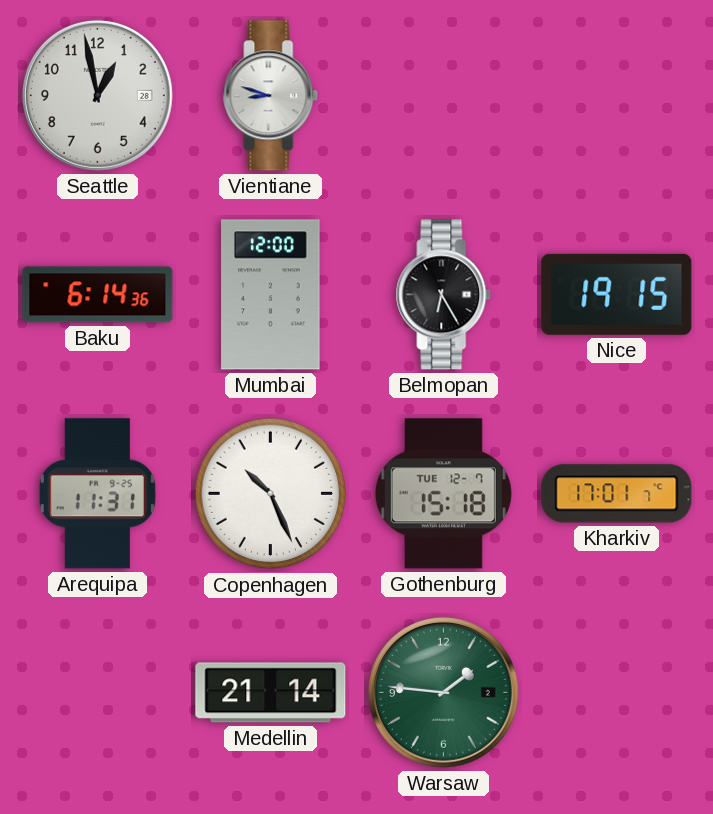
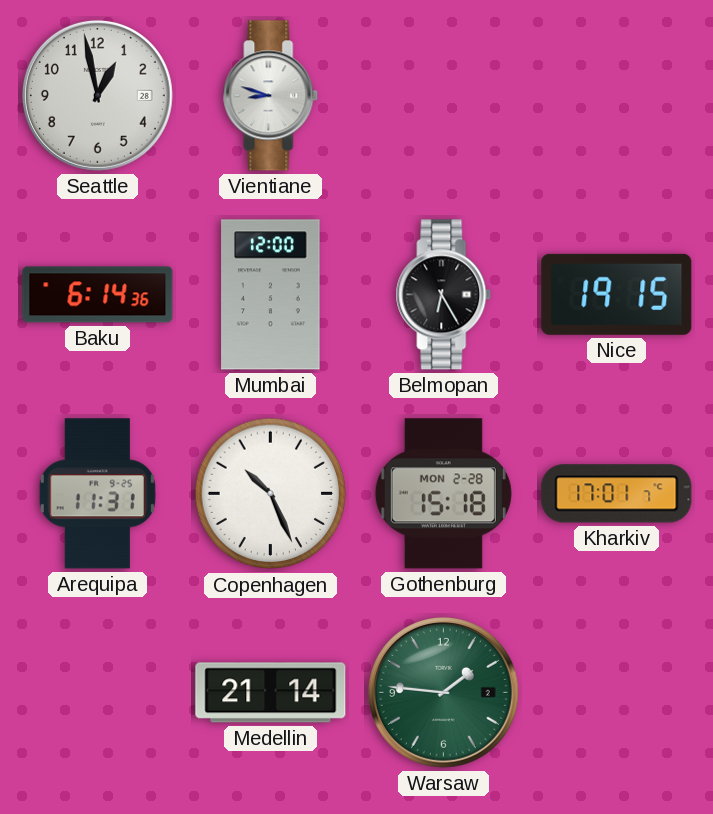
Gothenburg date: TUE 12-7 -> MON 2-28 (443, 494)
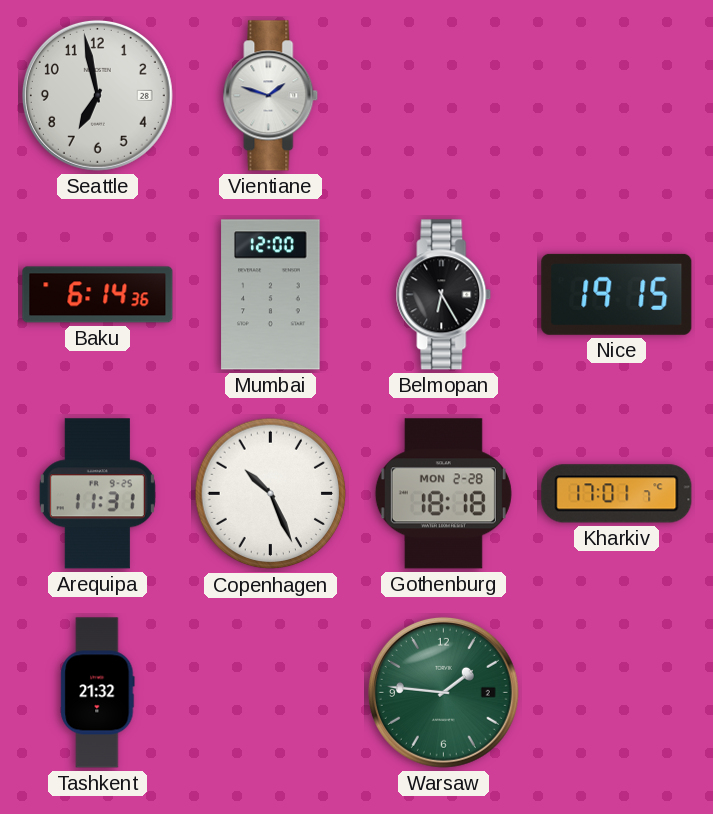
Seattle: 12:58 -> 6:58 (97, 95)
Vientiane: 8:48 -> 1:48 (271, 96)
Gothenburg: 15:18 -> 18:18 (443, 494)
Tashkent: none -> 21:32 (98, 693)
Medellin: 21:14 -> none (271, 693)
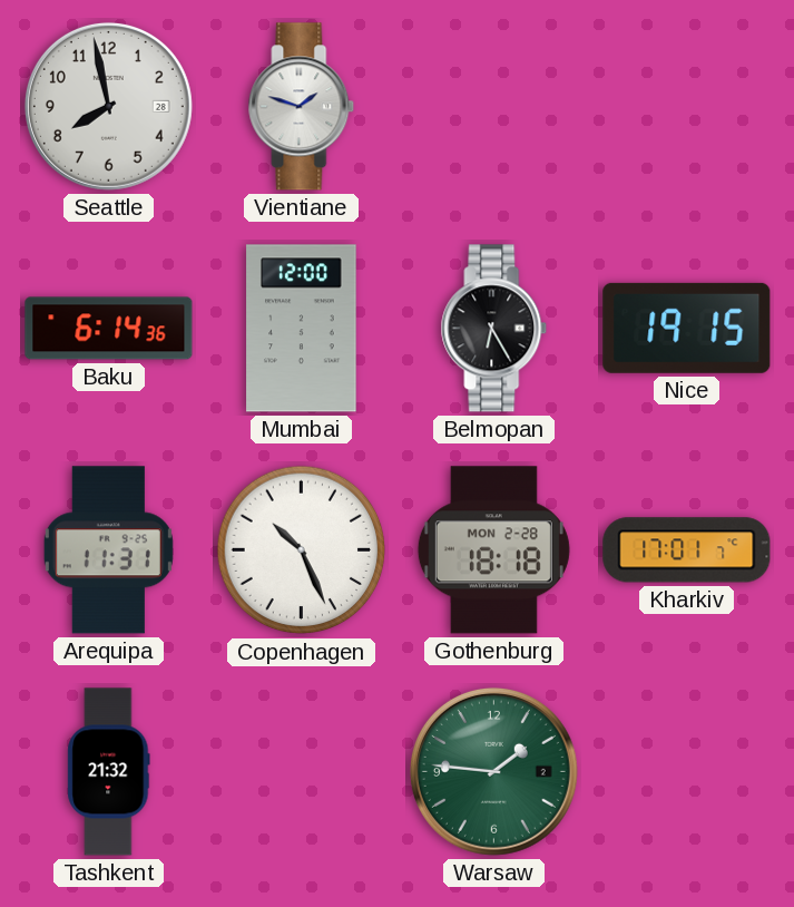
Seattle: 6:58 -> 7:58 (108, 106)
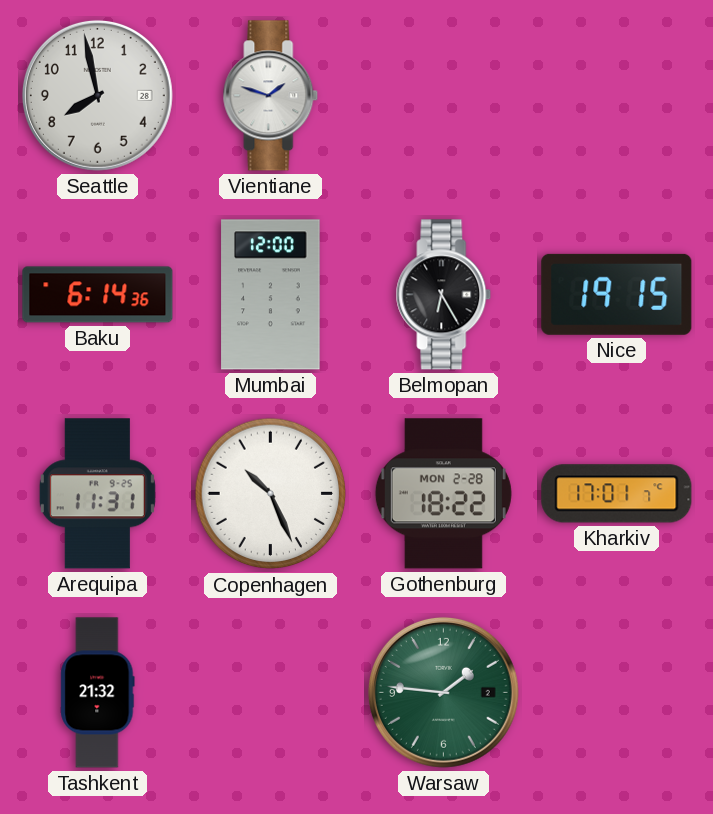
Gothenburg: 18:18 -> 18:22 (443, 494)
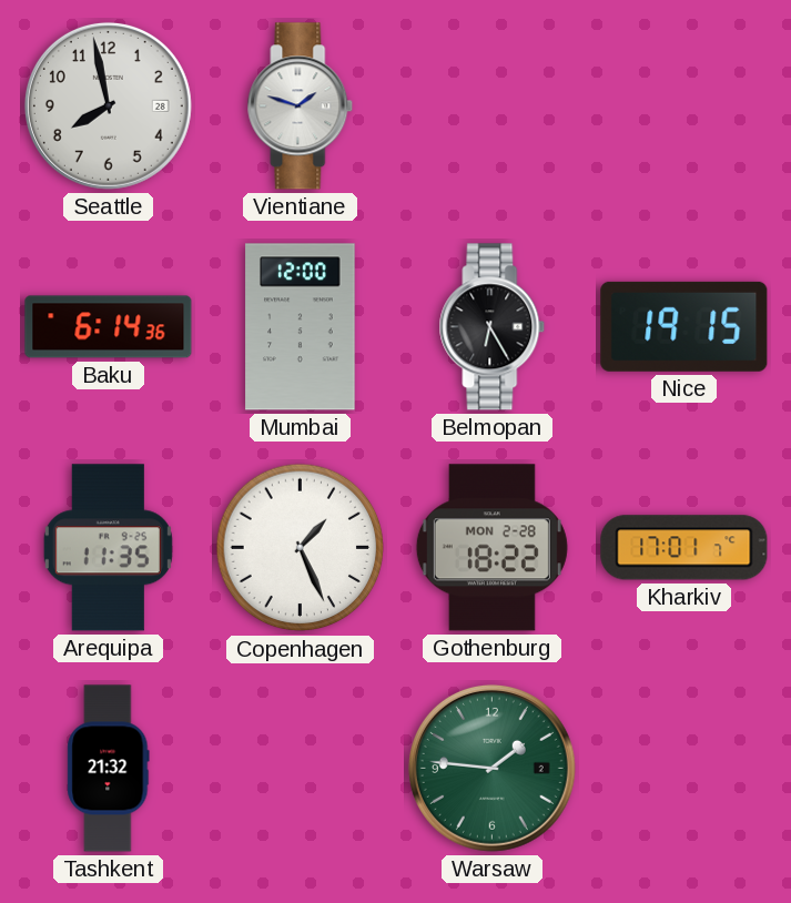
Arequipa: 11:31 -> 11:35 (108, 548)
Copenhagen: 10:26 -> 1:26 (301, 548)
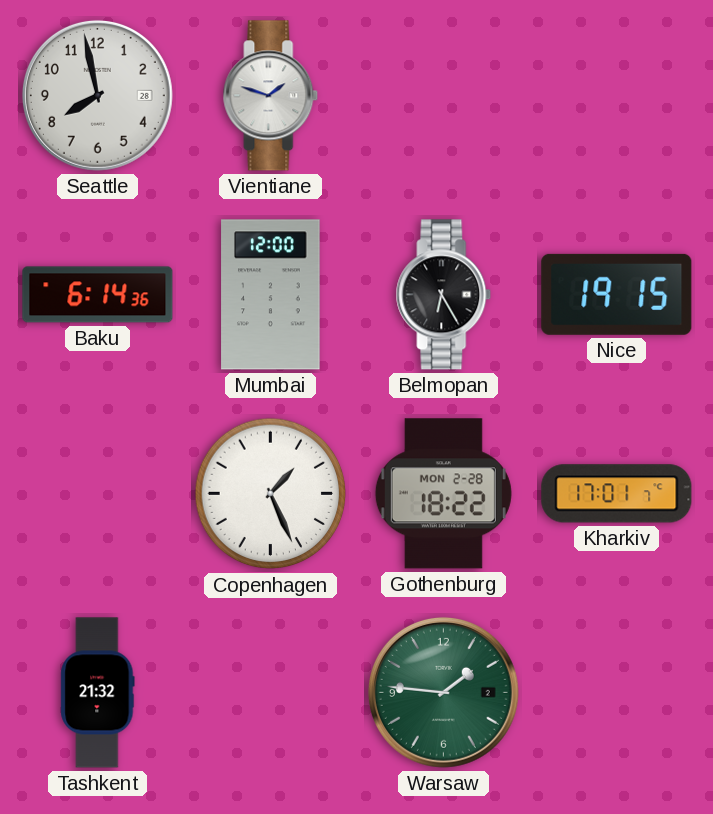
Arequipa: 11:35 -> none (108, 548)
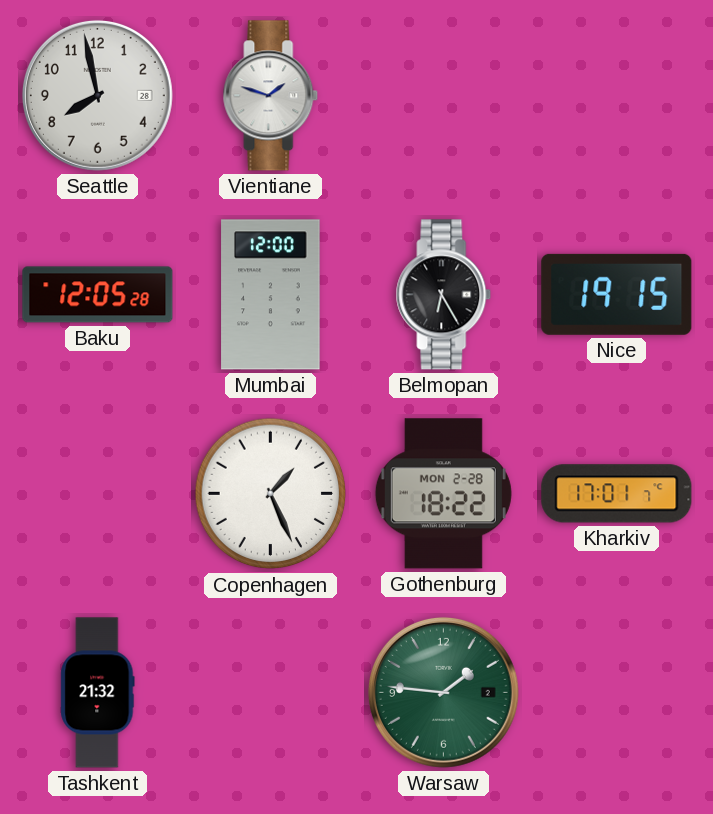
Baku: 6:14 -> 12:05 (98, 295)
